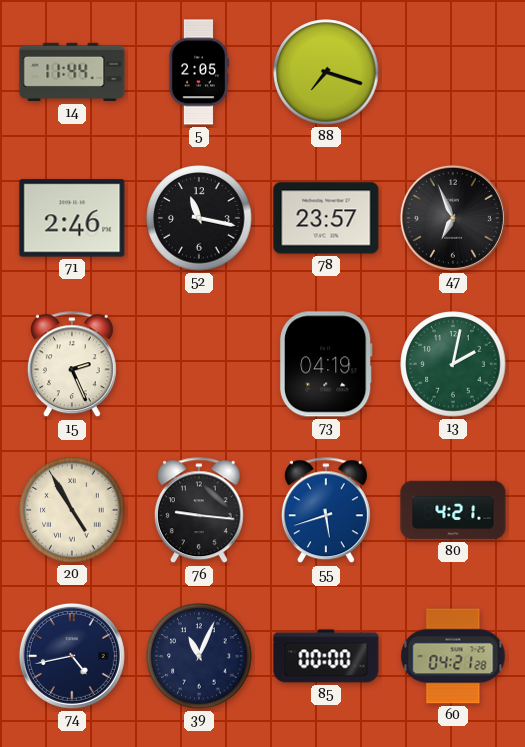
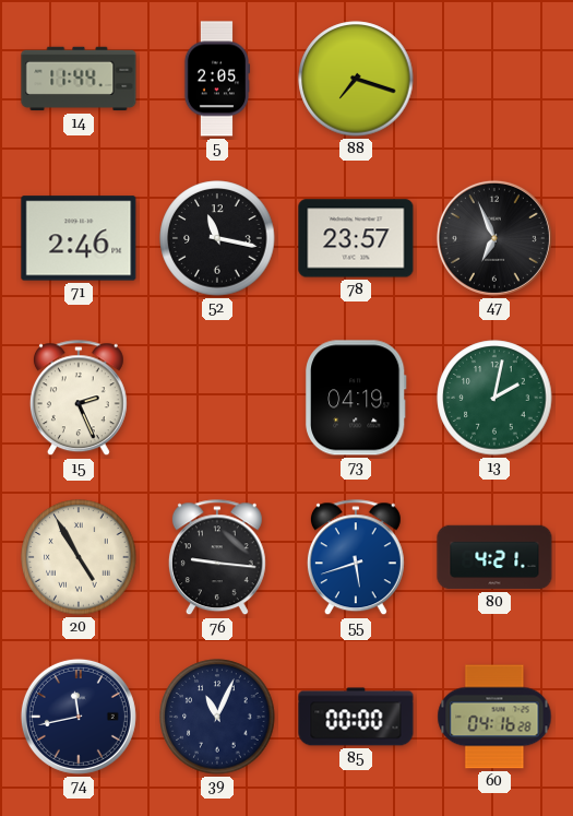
74: 4:43 -> 11:43 (79, 717)
60: 04:21 -> 04:16 (494, 717)
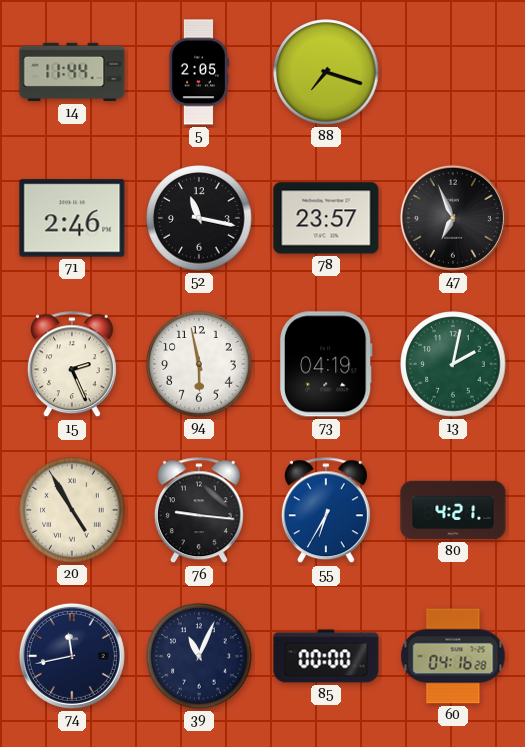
94: none -> 5:58 (199, 364)
55: 5:42 -> 6:35 (326, 511)
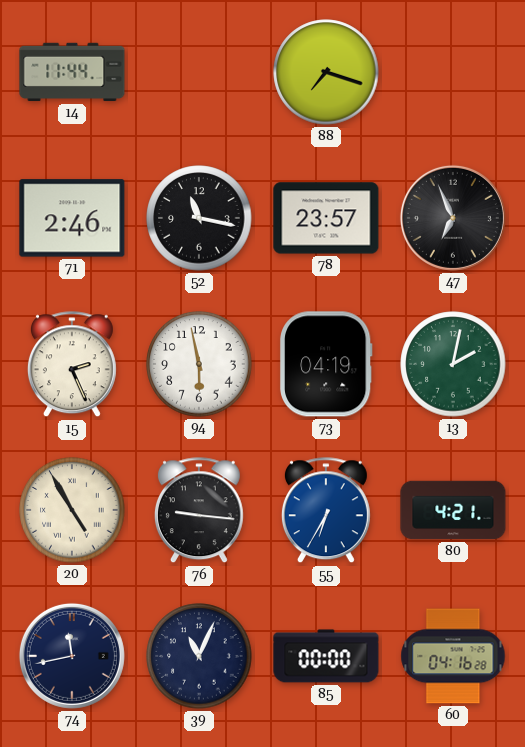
5: 2:05 -> none (199, 72)
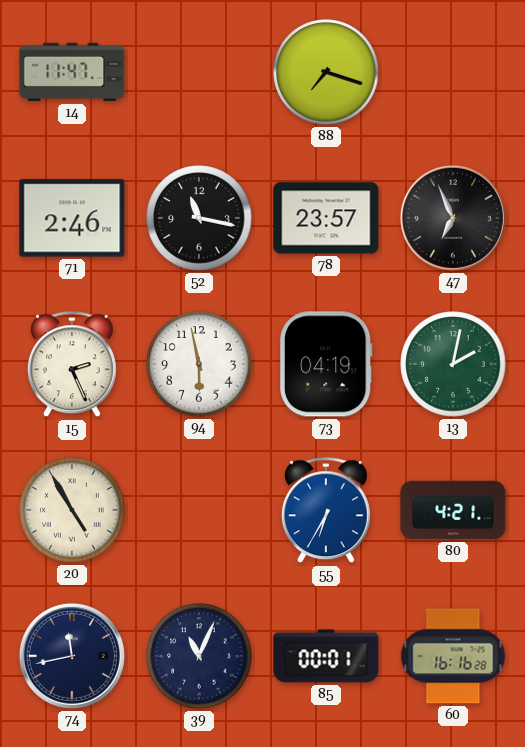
14: 11:44 -> 11:47 (72, 72)
76: 9:16 -> none (199, 511)
85: 00:00 -> 00:01 (326, 656)
60: 04:16 -> 16:16 (453, 656)
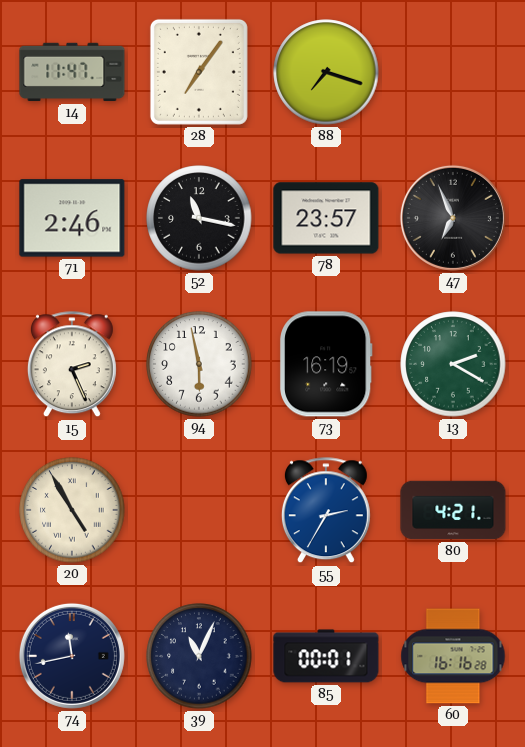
28: none -> 7:06 (199, 72)
73: 04:19 -> 16:19 (326, 364)
13: 2:02 -> 2:20 (453, 364)
55: 6:35 -> 2:35 (326, 511)
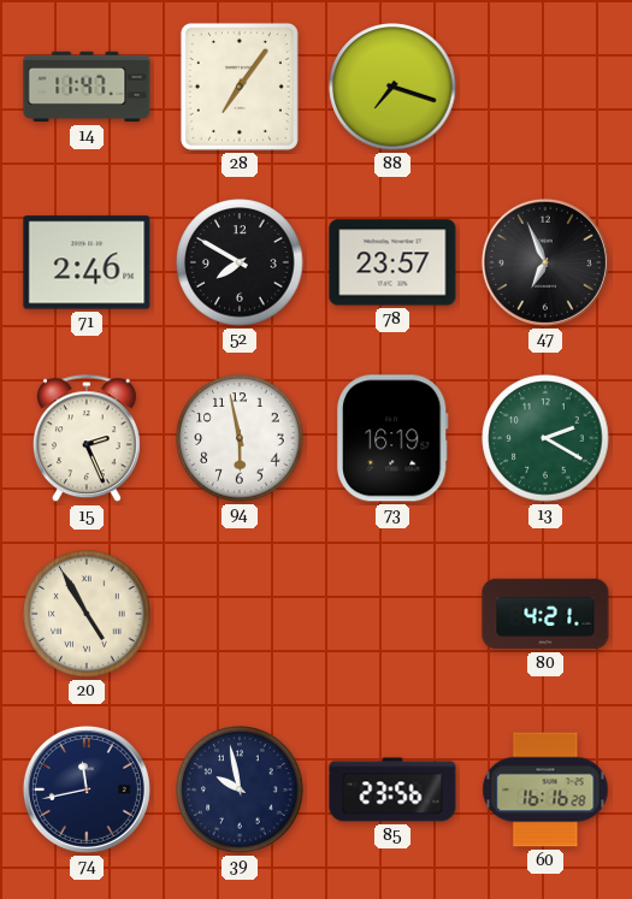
52: 11:17 -> 7:50 (240, 262)
55: 2:35 -> none (326, 511)
39: 11:04 -> 9:58 (240, 789)
85: 00:01 -> 23:56 (392, 789)
